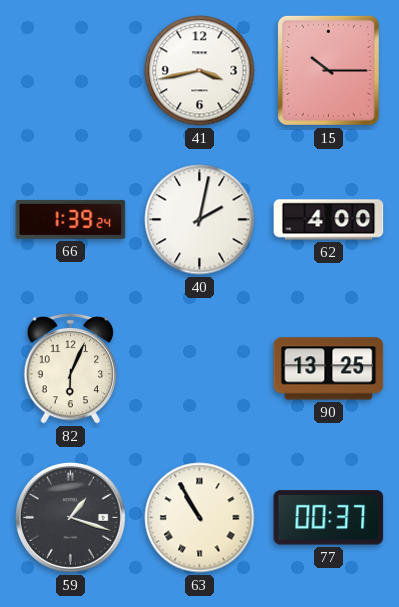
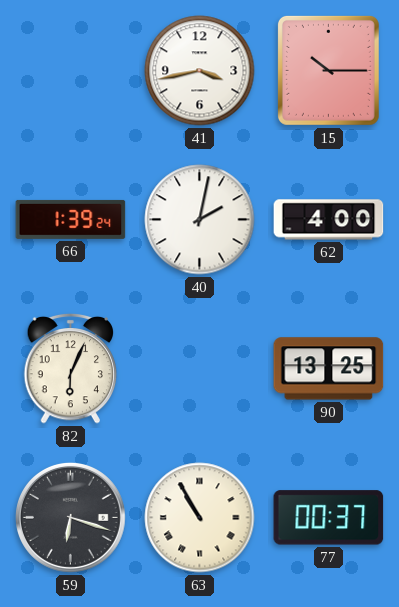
59: 1:18 -> 6:18 (70, 517)
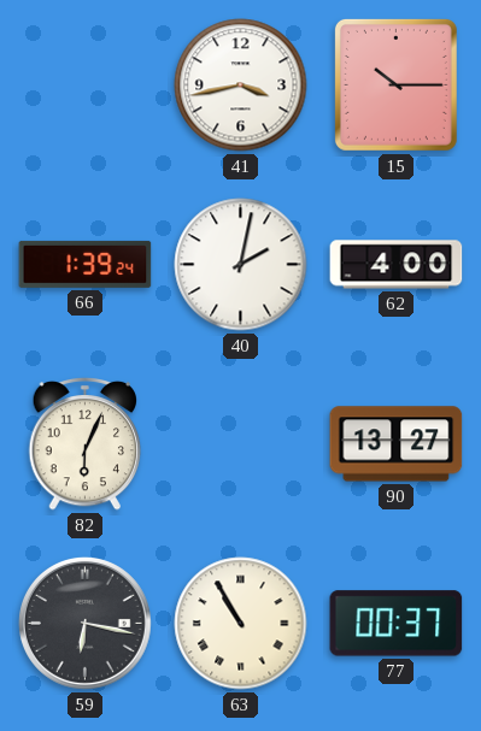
90: 13:25 -> 13:27 (397, 444)
59: 6:18 -> 6:17 (84, 623)
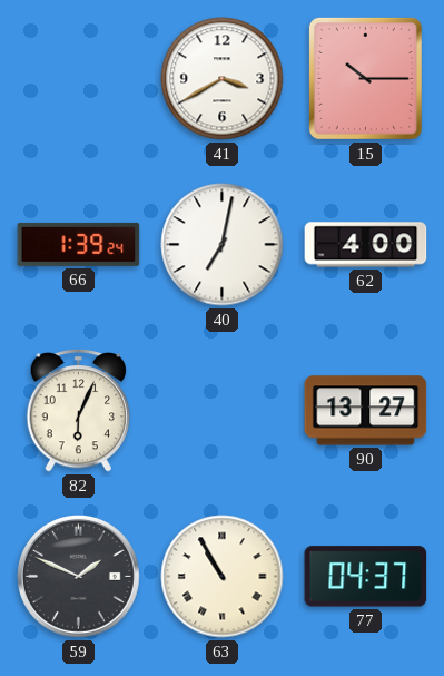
41: 3:43 -> 3:40 (223, 79)
40: 2:02 -> 7:02 (223, 245)
59: 6:17 -> 1:49 (78, 576)
77: 00:37 -> 04:37 (366, 577)
